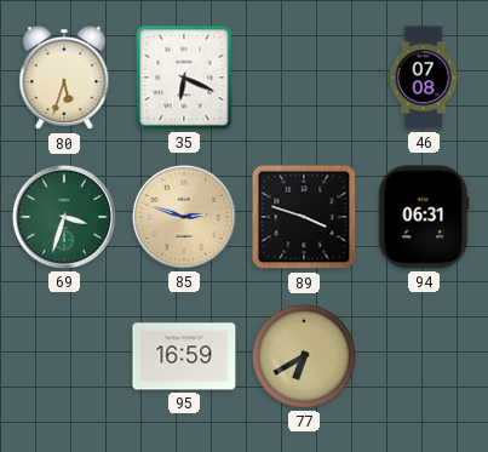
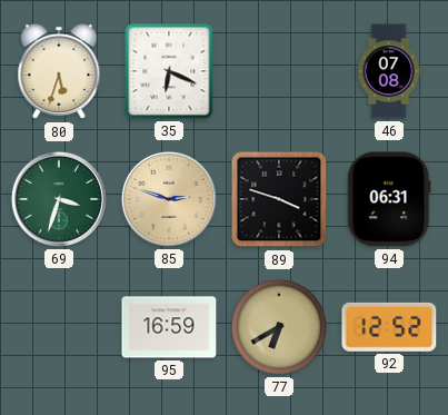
92: none -> 12:52 (389, 327)
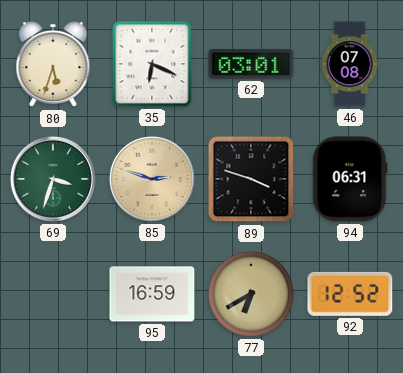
62: none -> 03:01 (251, 65)
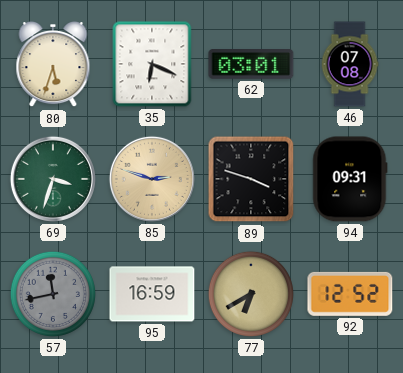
94: 06:31 -> 09:31 (350, 179)
57: none -> 11:43 (53, 294)
